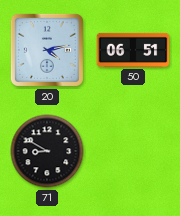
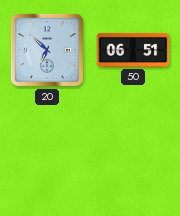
20: 4:13 -> 6:52 (47, 50)
71: 8:50 -> none (47, 151)
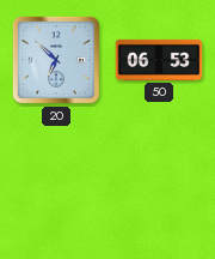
50: 06:51 -> 06:53 (159, 60)
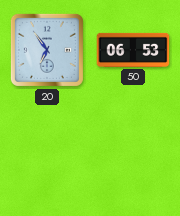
20: 6:52 -> 6:54 (47, 50)
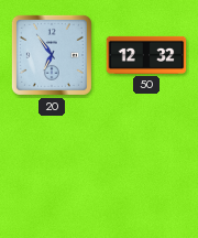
50: 06:53 -> 12:32 (146, 55)
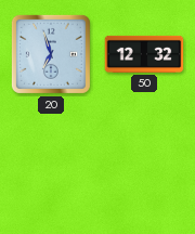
20: 6:54 -> 6:57 (51, 54)
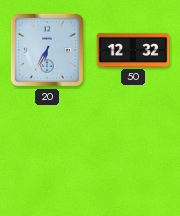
20: 6:57 -> 6:35 (47, 50)
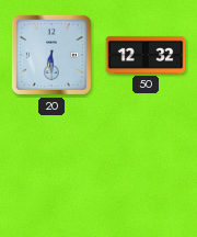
20: 6:35 -> 6:30 (51, 55)
